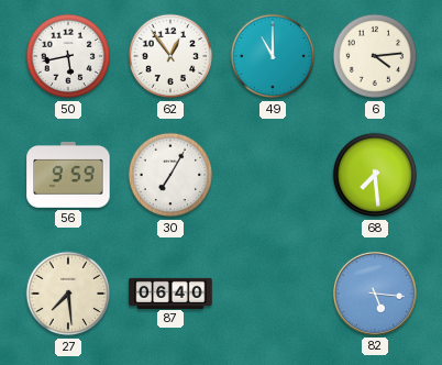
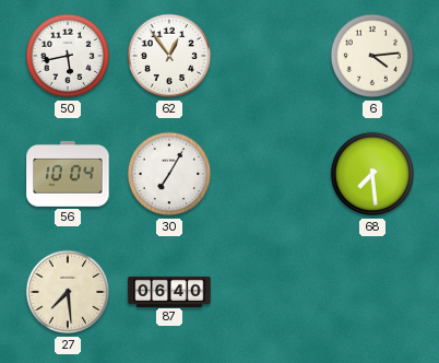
49: 11:00 -> none (273, 56)
56: 9:59 -> 10:04 (68, 174)
82: 5:16 -> none (375, 294)
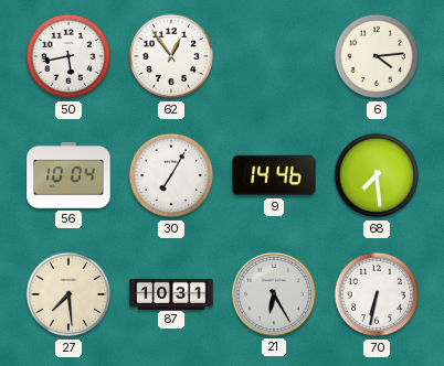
9: none -> 14:46 (274, 175)
87: 06:40 -> 10:31 (171, 293)
21: none -> 6:25 (274, 294)
70: none -> 6:32 (377, 294)
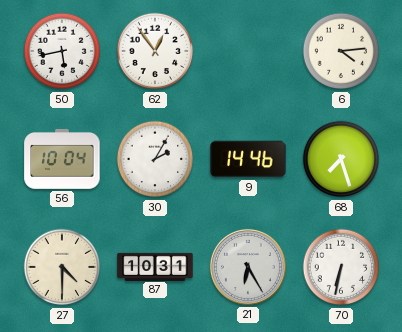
30: 7:05 -> 2:05 (155, 159)
68: 7:29 -> 7:27 (341, 159)
27: 7:29 -> 4:30 (62, 267)
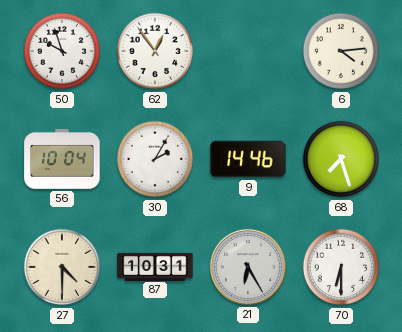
50: 5:43 -> 9:57 (62, 51)
70: 6:32 -> 6:30 (341, 267)
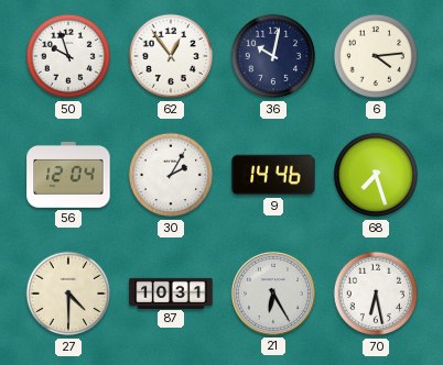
36: none -> 10:02 (273, 56)
56: 10:04 -> 12:04 (68, 175)
70: 6:30 -> 6:28 (376, 294)
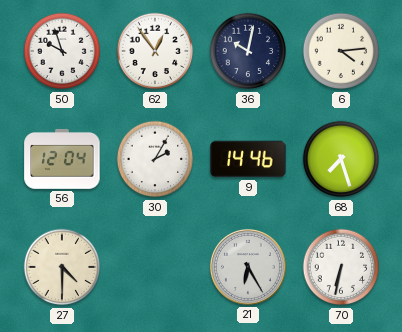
87: 10:31 -> none (171, 292)
70: 6:28 -> 6:32 (341, 267)
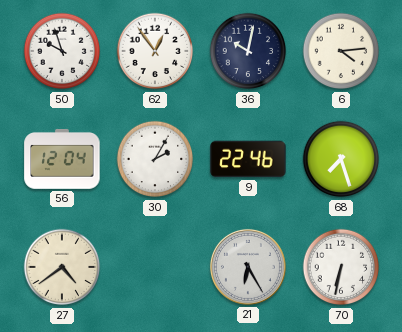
9: 14:46 -> 22:46 (248, 159)
27: 4:30 -> 4:39 (62, 267)
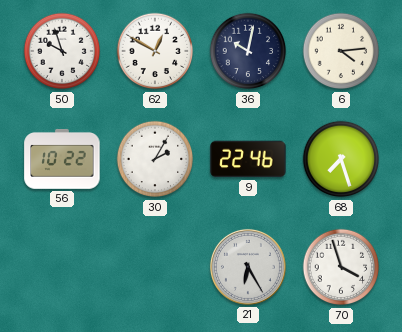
62: 12:54 -> 12:50 (155, 51)
56: 12:04 -> 10:22 (62, 159)
27: 4:39 -> none (62, 267)
70: 6:32 -> 3:57 (341, 267)
